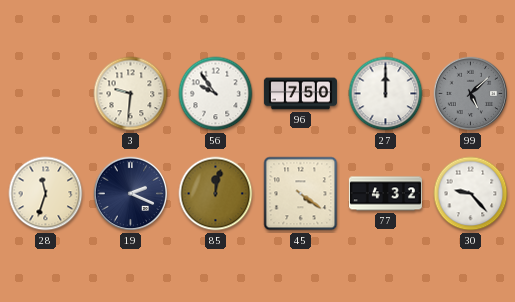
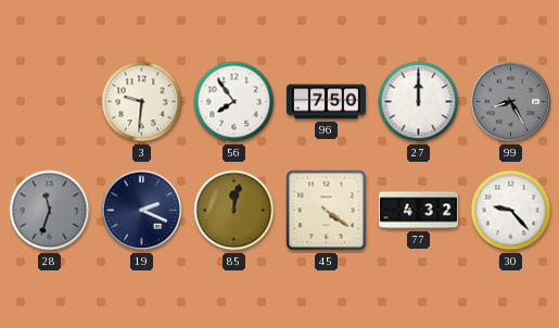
56: 9:54 -> 7:54 (234, 102)
99: 5:08 -> 8:25 (511, 102)
28 dial: cream -> grey (50, 211)
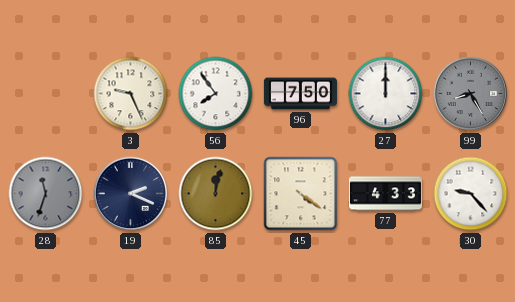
3: 9:31 -> 9:26 (131, 94)
77: 4:32 -> 4:33 (385, 194)
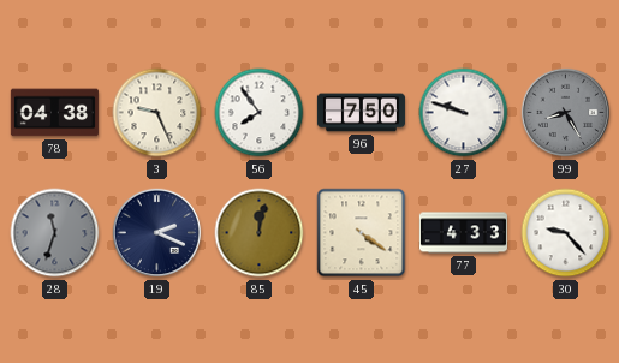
78: none -> 04:38 (54, 113)
27: 12:00 -> 9:48 (464, 113)
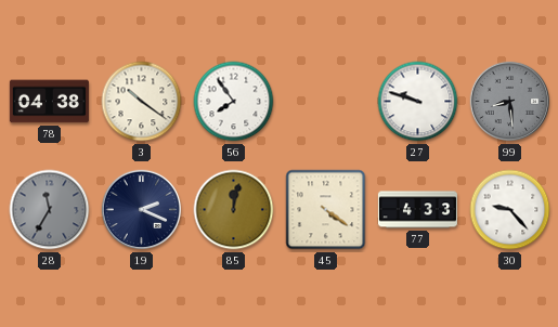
3: 9:26 -> 10:21 (142, 102)
96: 7:50 -> none (361, 113)
99: 8:25 -> 8:29 (510, 102)
28: 11:33 -> 11:35 (50, 210)
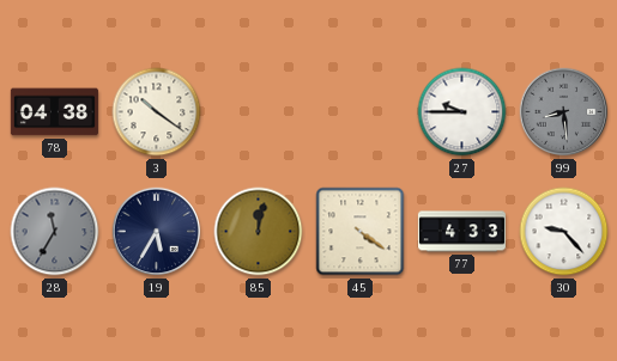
56: 7:54 -> none (234, 102)
27: 9:48 -> 9:45 (462, 112)
19: 2:19 -> 5:35 (157, 232)
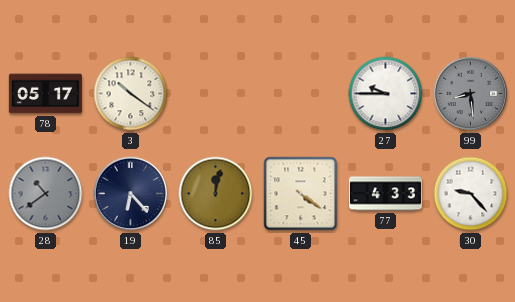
78: 04:38 -> 05:17 (45, 94)
28: 11:35 -> 10:39 (46, 194)
19: 5:35 -> 6:23 (131, 194)
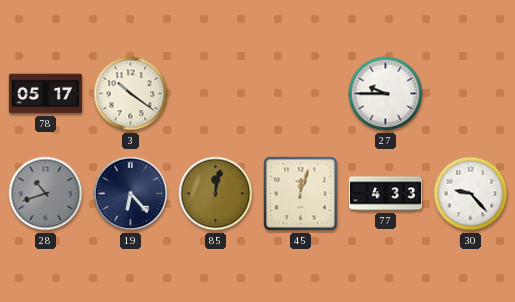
99: 8:29 -> none (471, 94)
28: 10:39 -> 10:42 (46, 194)
45: 4:21 -> 12:03 (301, 194)
